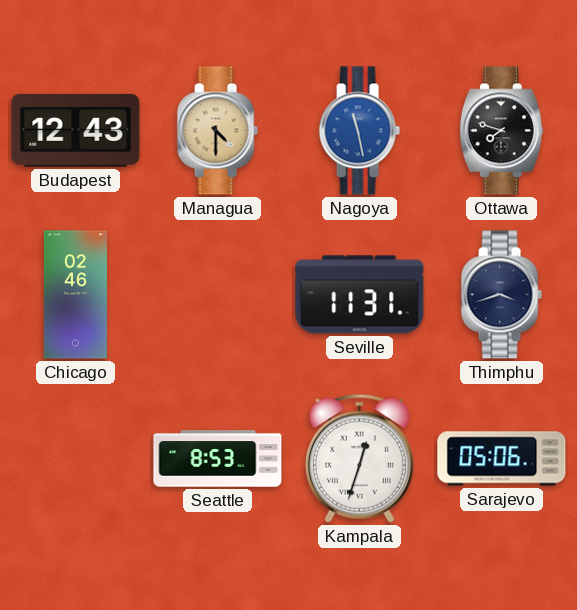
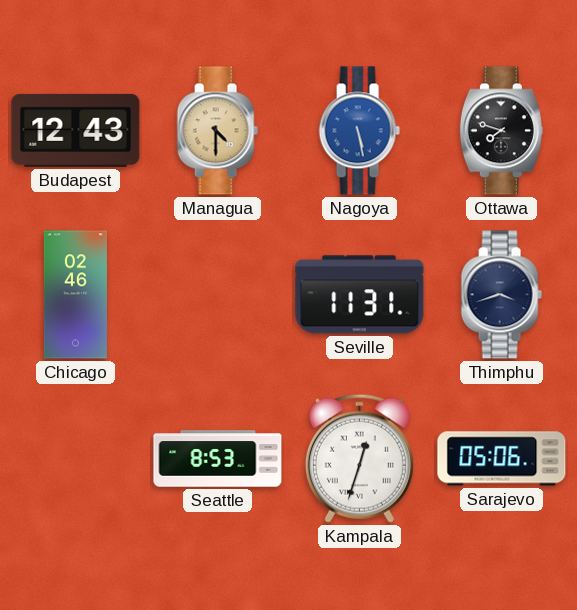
Nagoya: 11:28 -> 5:28 (359, 131)
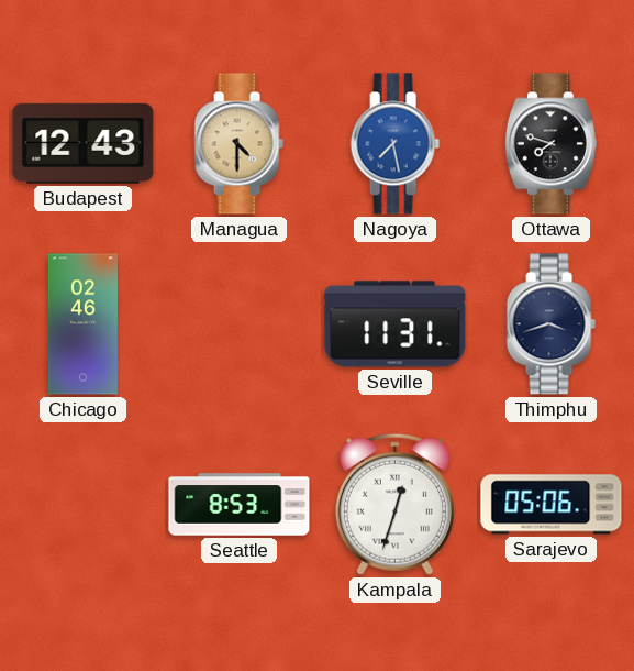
Nagoya: 5:28 -> 7:28 (394, 144)
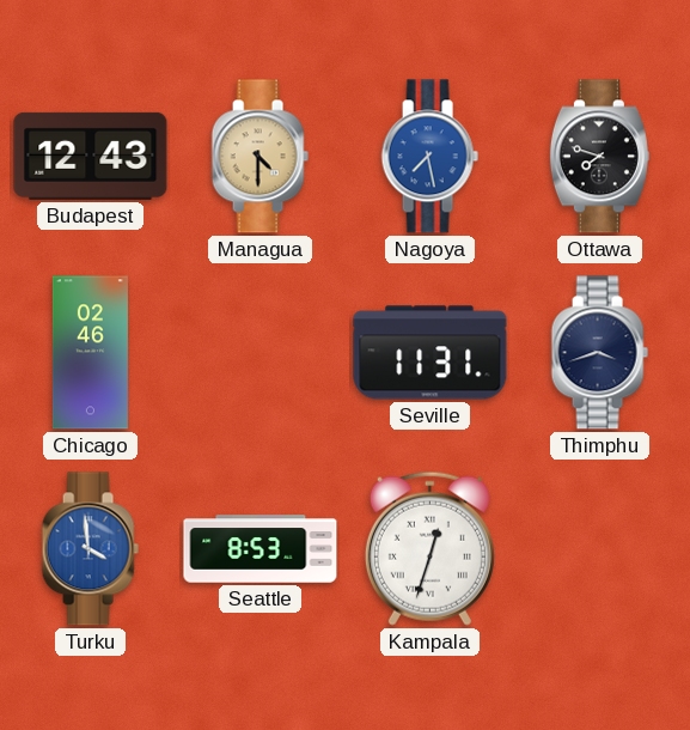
Turku: none -> 3:59 (90, 549)
Sarajevo: 05:06 -> none (552, 505)
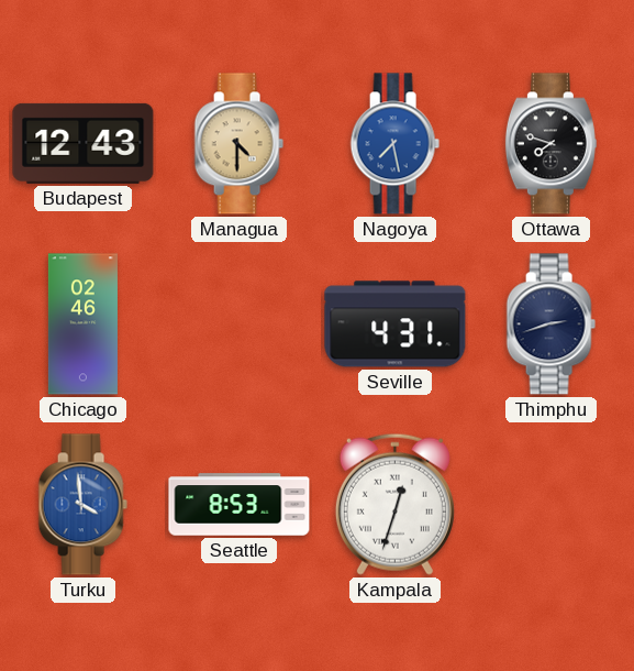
Seville: 11:31 -> 4:31 (396, 324)
Thimphu: 3:42 -> 2:42 (550, 324)
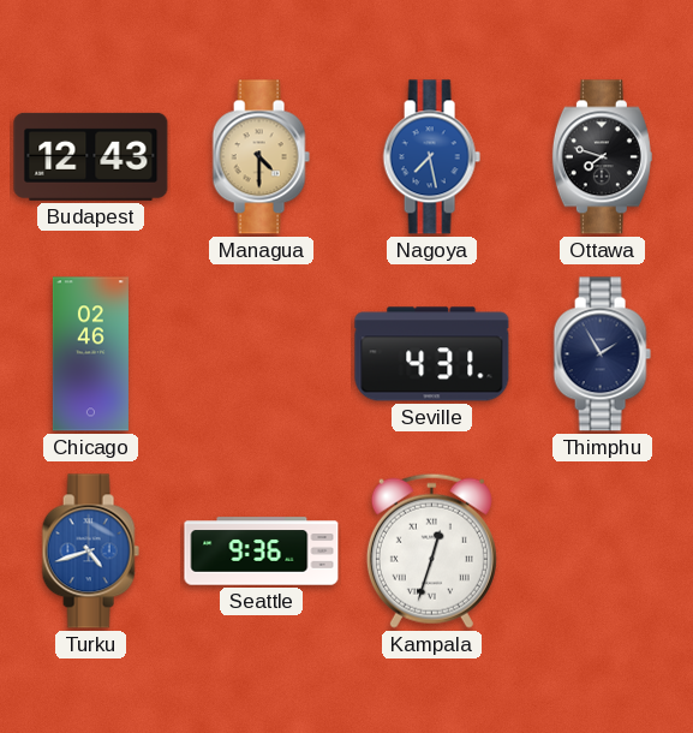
Thimphu: 2:42 -> 1:55 (602, 354)
Turku: 3:59 -> 4:42 (90, 552)
Seattle: 8:53 -> 9:36 (262, 552)
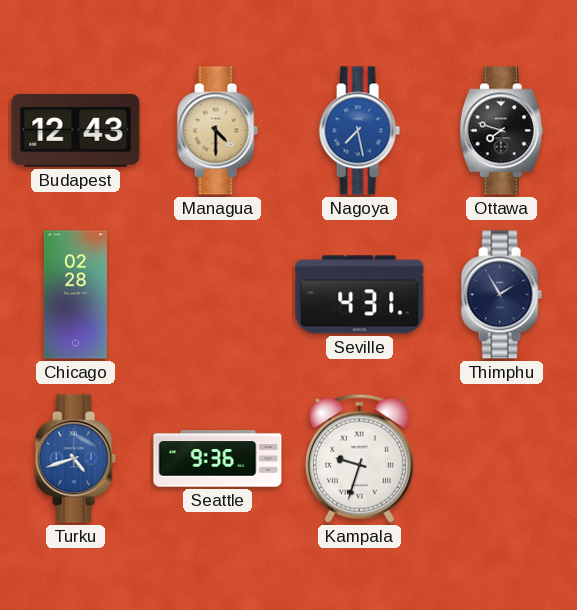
Chicago: 02:46 -> 02:28 (75, 295)
Kampala: 12:33 -> 9:33 (359, 458)
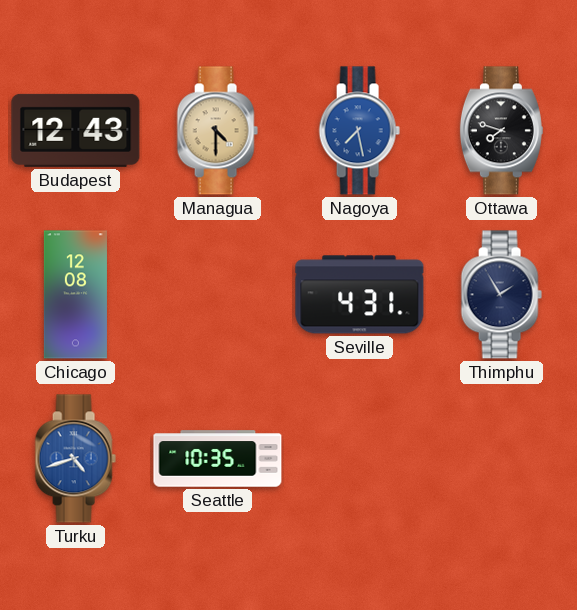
Chicago: 02:28 -> 12:08 (75, 295)
Seattle: 9:36 -> 10:35 (218, 459)
Kampala: 9:33 -> none (359, 458)
